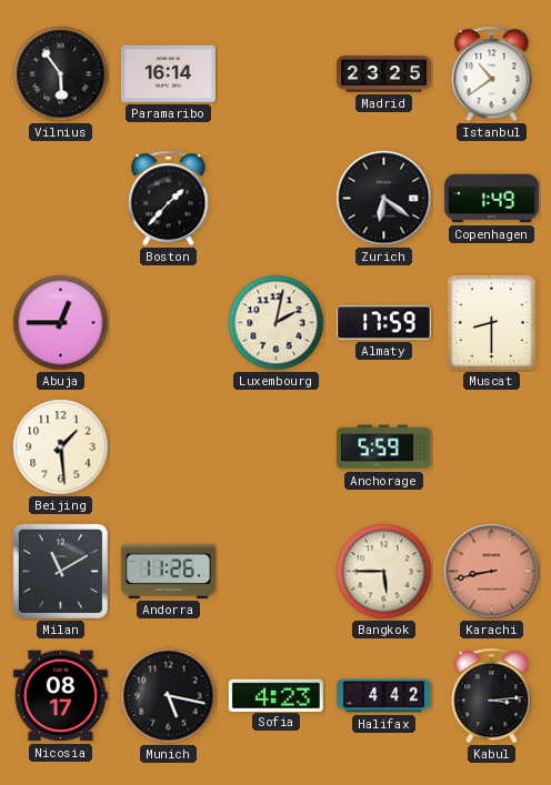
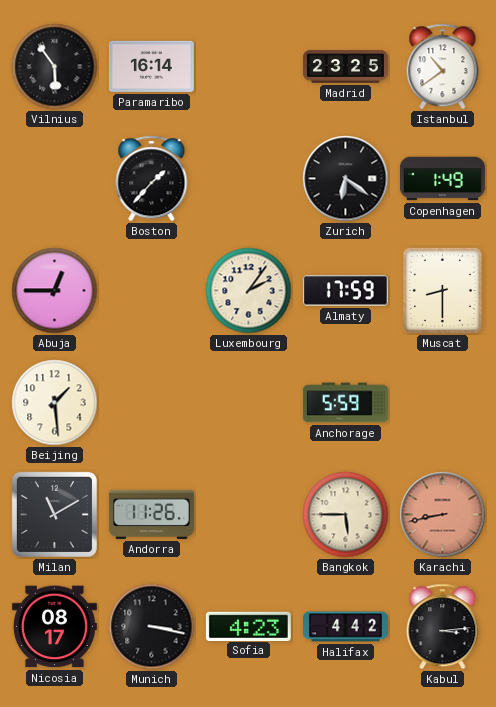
Luxembourg: 2:02 -> 2:06 (249, 291)
Munich: 5:17 -> 3:17 (152, 627)
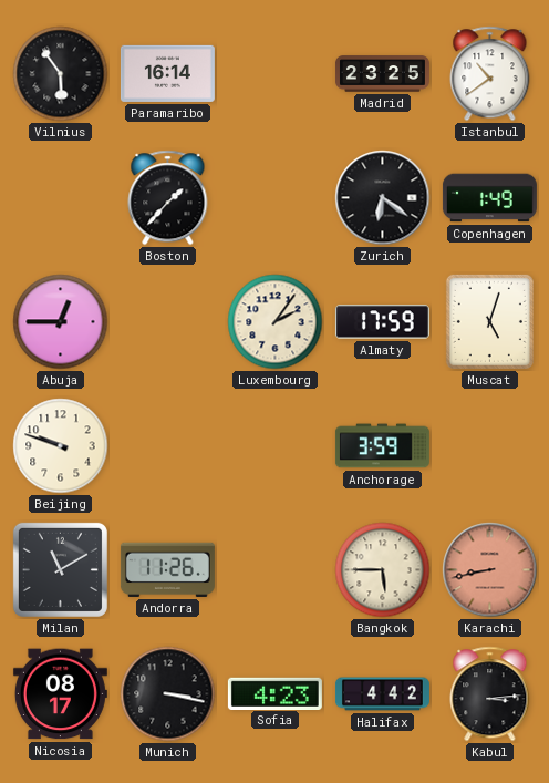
Muscat: 8:30 -> 5:03 (489, 321)
Beijing: 1:29 -> 9:48 (61, 446)
Anchorage: 5:59 -> 3:59 (382, 446)
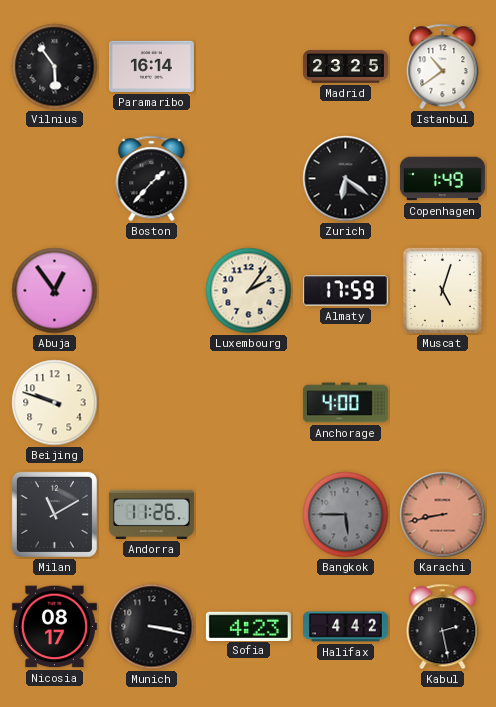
Abuja: 12:45 -> 12:54 (55, 291)
Anchorage: 3:59 -> 4:00 (345, 403)
Bangkok dial: cream -> grey (346, 515)
Kabul: 3:14 -> 2:28 (443, 627)
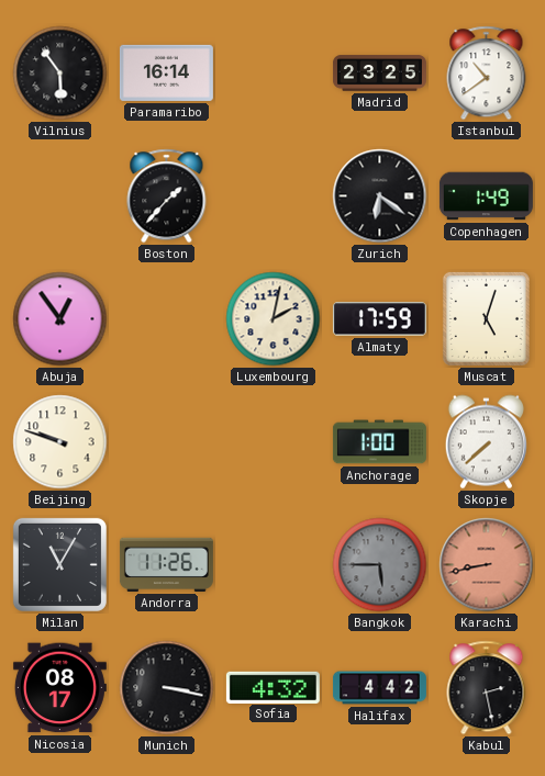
Luxembourg: 2:06 -> 2:02 (274, 319)
Anchorage: 4:00 -> 1:00 (379, 442)
Skopje: none -> 7:38 (486, 442)
Milan: 11:10 -> 11:05 (59, 564)
Sofia: 4:23 -> 4:32 (272, 687)
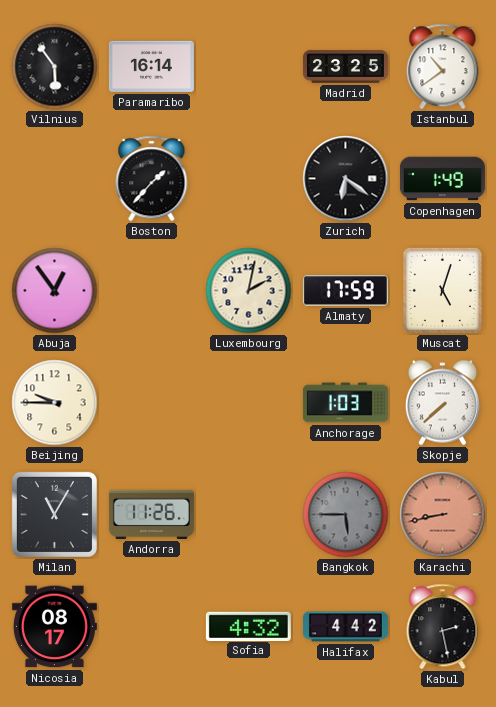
Beijing: 9:48 -> 9:45 (55, 403)
Anchorage: 1:00 -> 1:03 (345, 403)
Munich: 3:17 -> none (167, 688)
